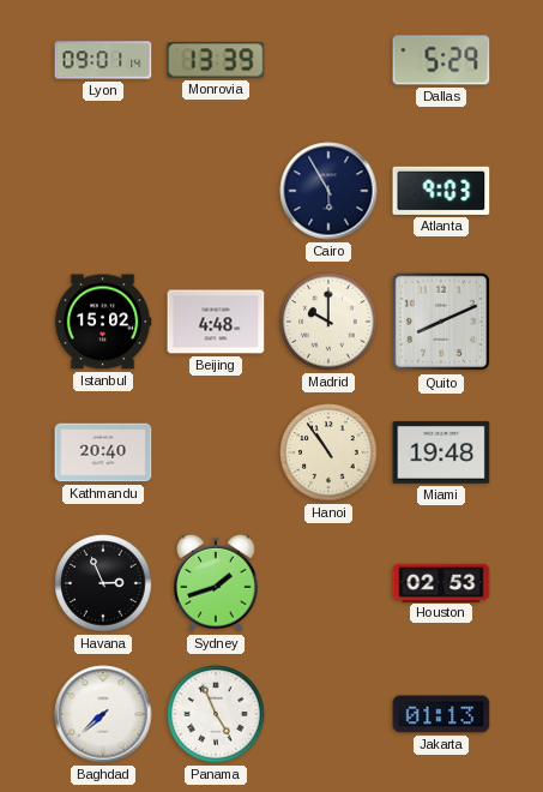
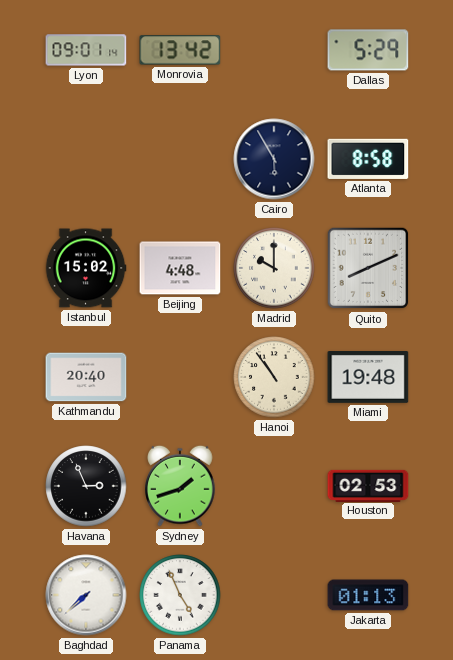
Monrovia: 13:39 -> 13:42 (180, 50)
Atlanta: 9:03 -> 8:58 (368, 159)
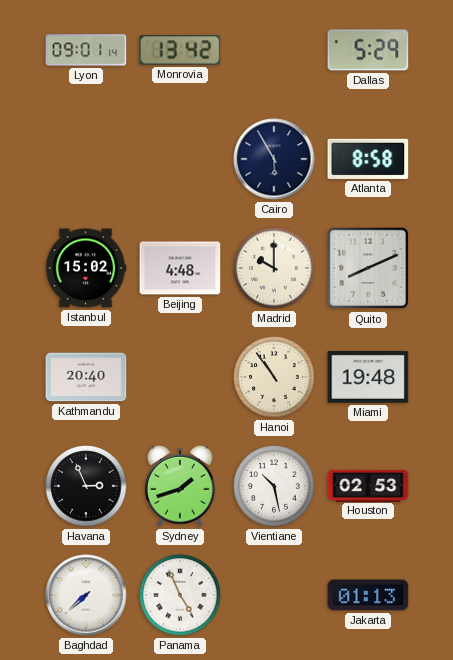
Vientiane: none -> 10:28 (274, 486)
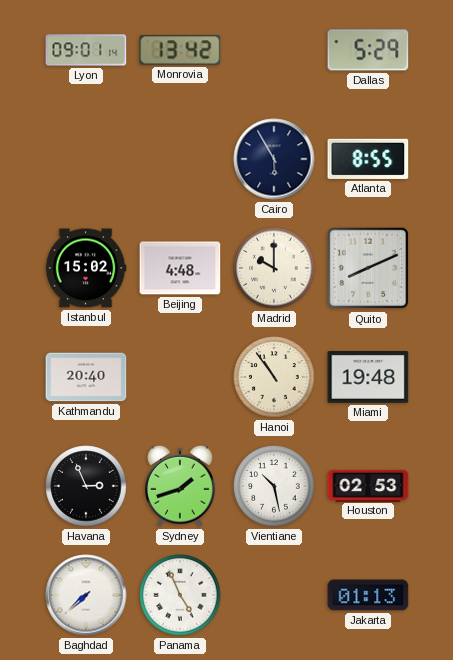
Atlanta: 8:58 -> 8:55 (368, 159)
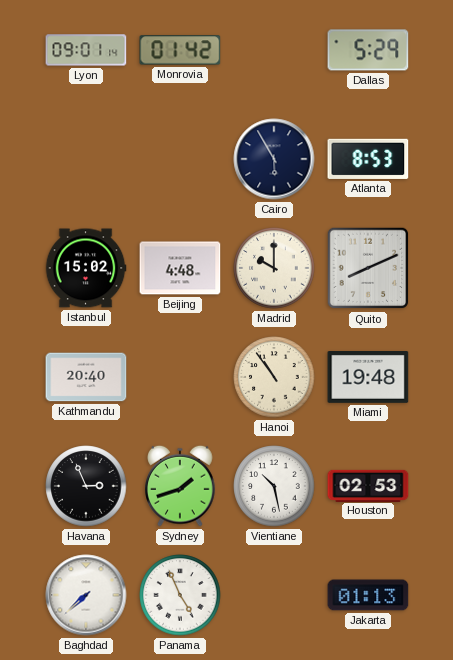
Monrovia: 13:42 -> 01:42 (180, 50)
Atlanta: 8:55 -> 8:53 (368, 159)
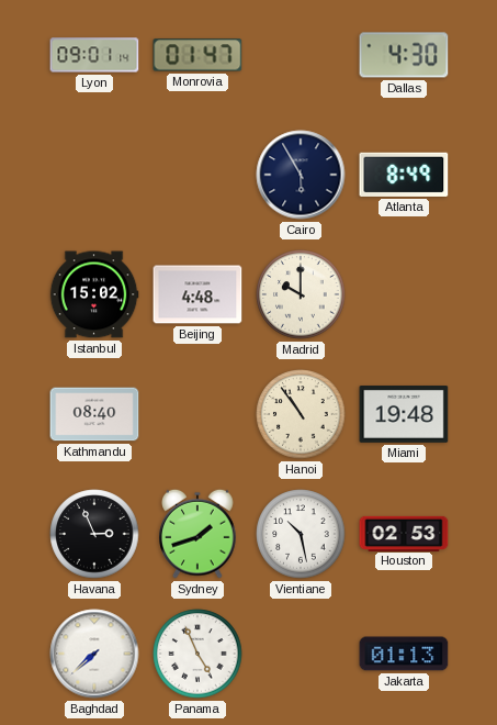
Monrovia: 01:42 -> 01:47 (197, 55)
Dallas: 5:29 -> 4:30 (404, 55)
Atlanta: 8:53 -> 8:49 (404, 175)
Quito: 8:11 -> none (368, 268)
Kathmandu: 20:40 -> 08:40 (94, 414)
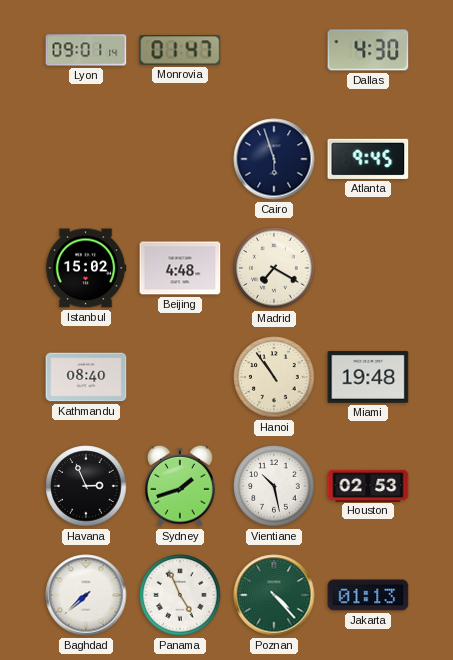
Cairo: 5:55 -> 5:57 (274, 159)
Atlanta: 8:49 -> 9:45 (368, 159)
Madrid: 10:00 -> 7:20 (274, 268)
Poznan: none -> 4:23 (274, 595)
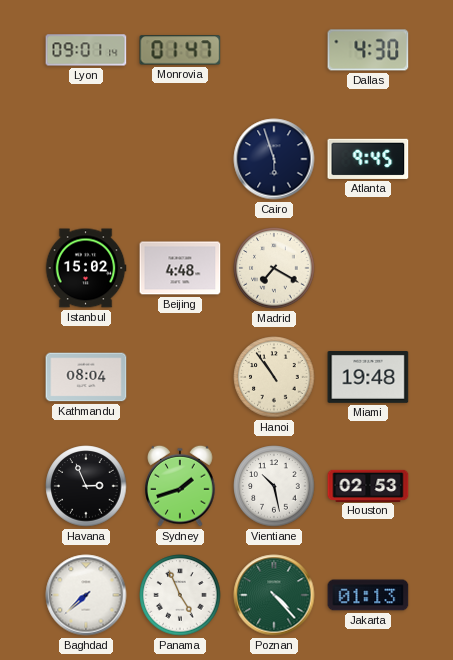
Kathmandu: 08:40 -> 08:04 (86, 377)
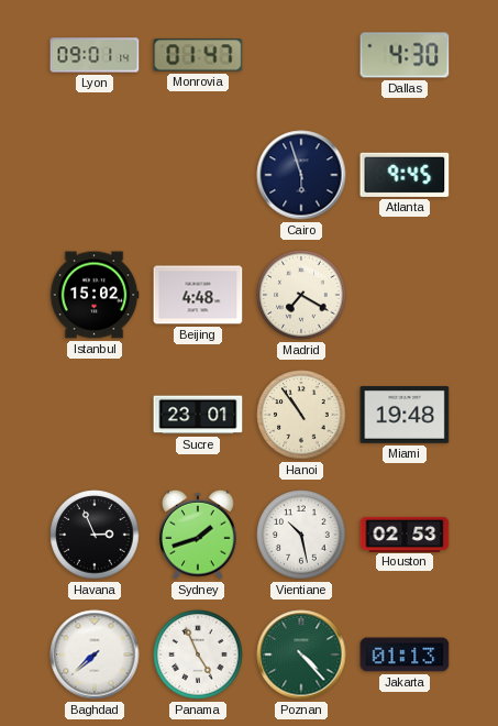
Kathmandu: 08:04 -> none (86, 377)
Sucre: none -> 23:01 (198, 415)
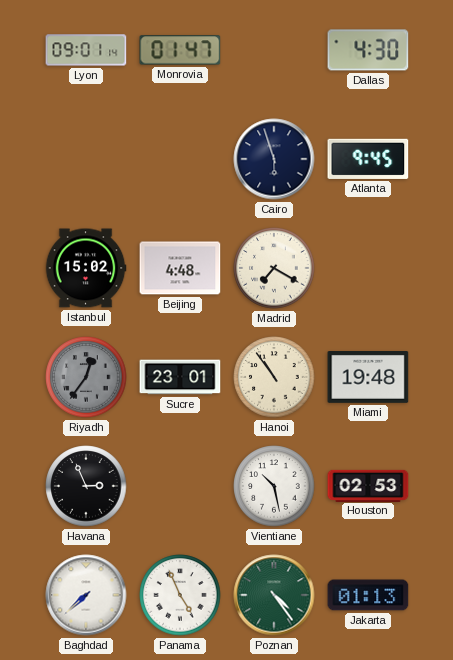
Riyadh: none -> 12:36 (86, 377)
Sydney: 1:42 -> none (198, 535)
Poznan: 4:23 -> 4:24 (274, 595)
